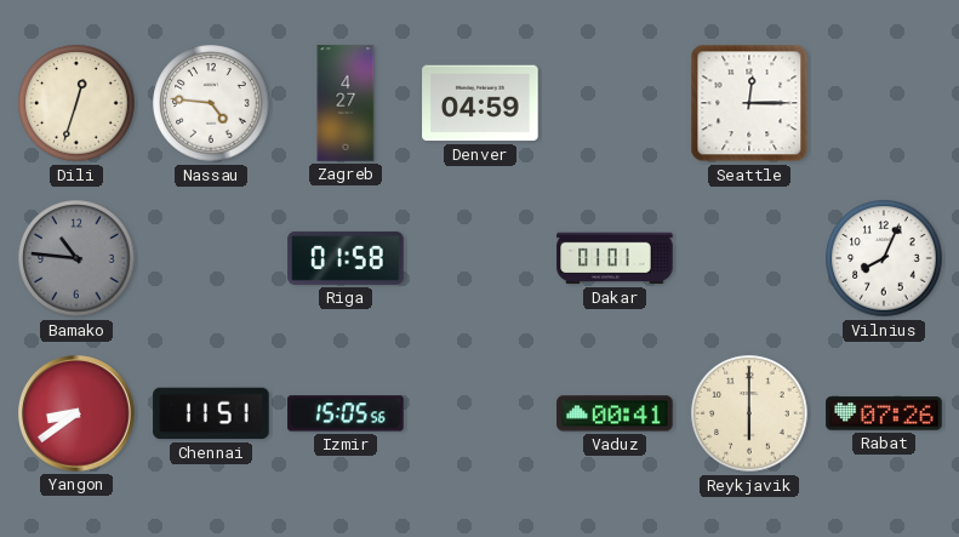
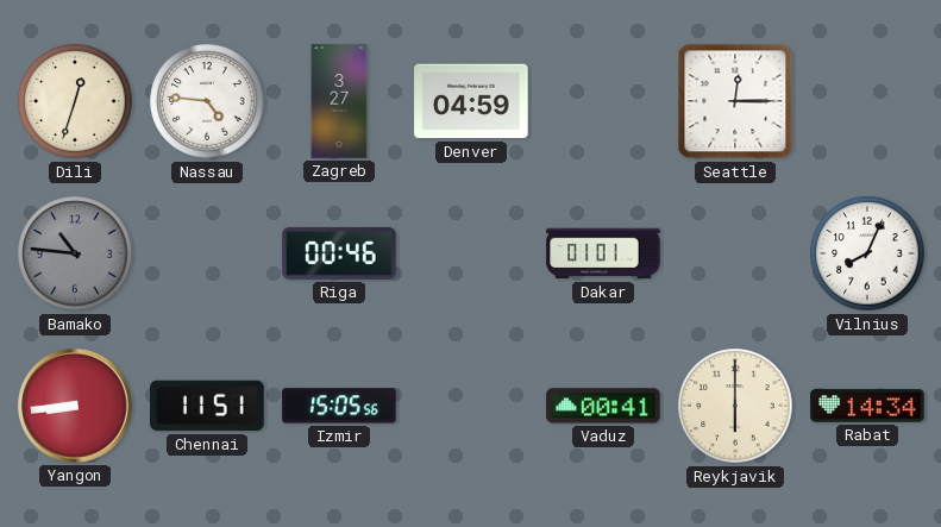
Zagreb: 4:27 -> 3:27 (339, 101)
Riga: 01:58 -> 00:46 (339, 253)
Yangon: 8:39 -> 8:44 (75, 406)
Rabat: 07:26 -> 14:34 (867, 406)
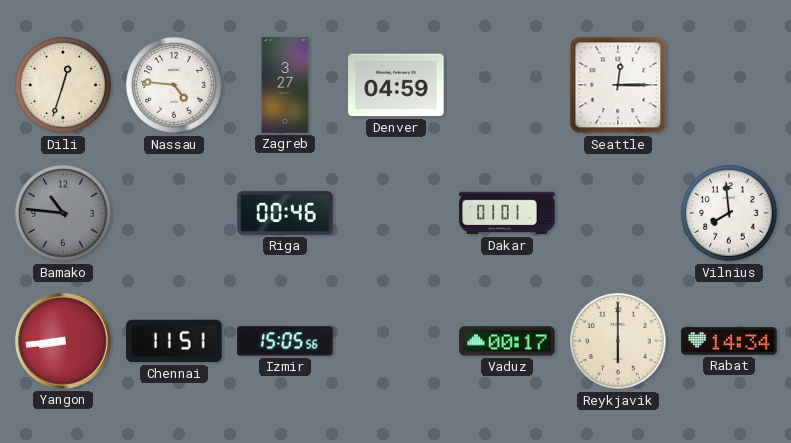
Vilnius: 8:04 -> 7:59 (729, 213)
Vaduz: 00:41 -> 00:17 (507, 341)
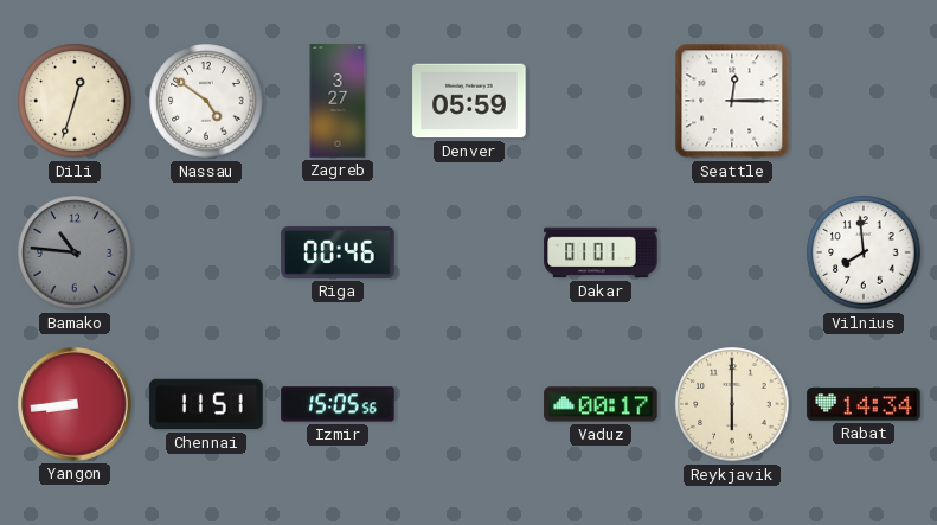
Nassau: 4:46 -> 4:51 (206, 101)
Denver: 04:59 -> 05:59 (469, 101)
